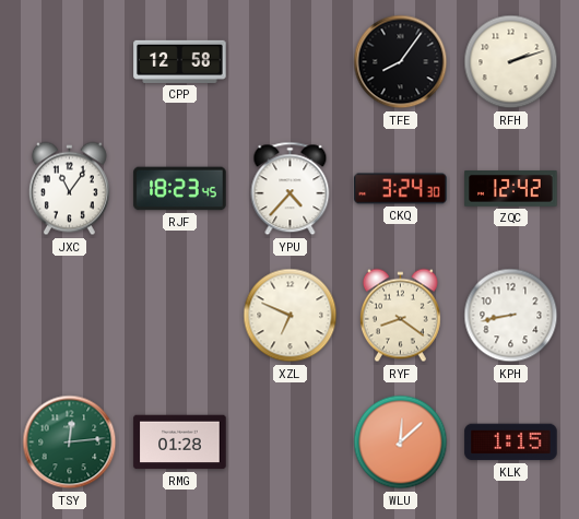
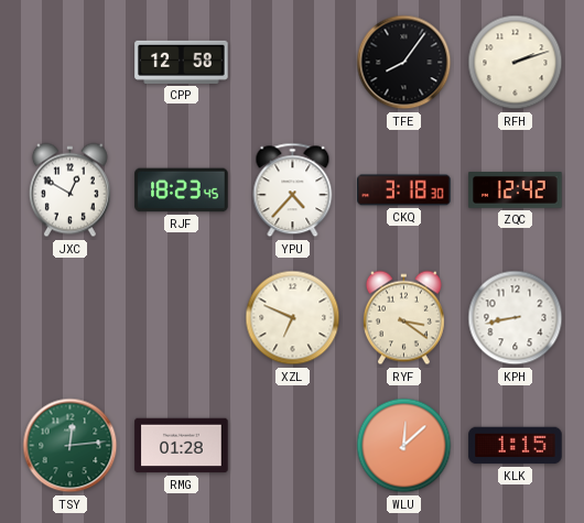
JXC: 11:06 -> 12:50 (69, 190)
CKQ: 3:24 -> 3:18 (404, 190)
RYF: 8:21 -> 3:21 (403, 318)
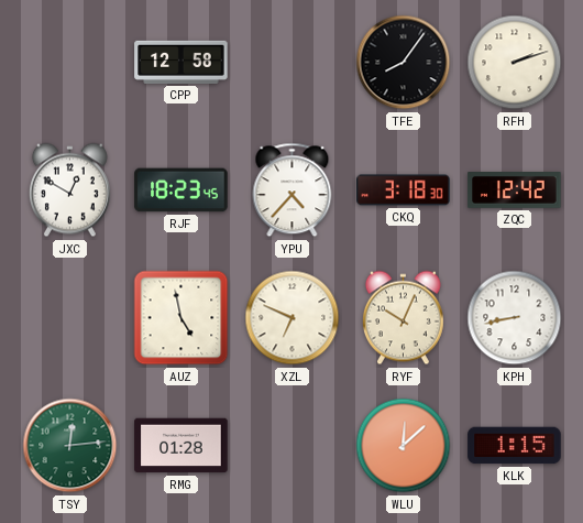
AUZ: none -> 4:58 (182, 318)
RYF: 3:21 -> 10:04 (403, 318)
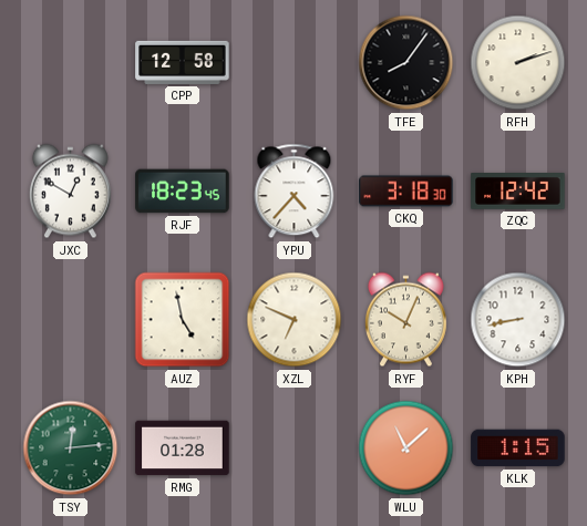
WLU: 12:08 -> 11:08 (406, 448)
